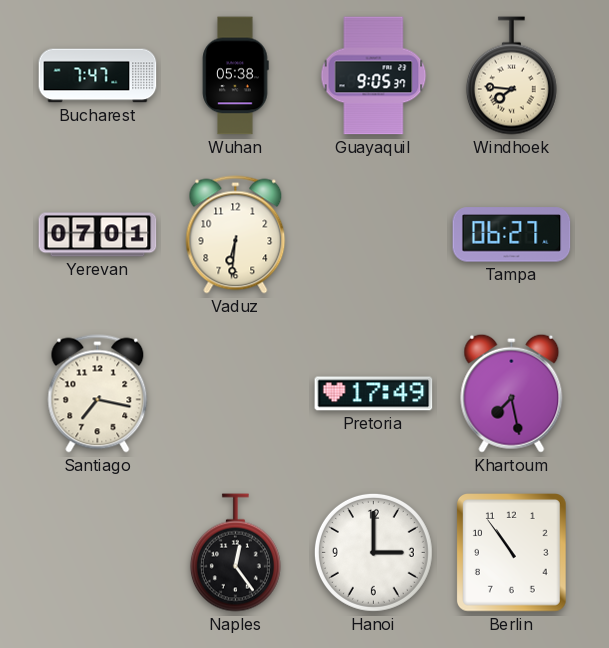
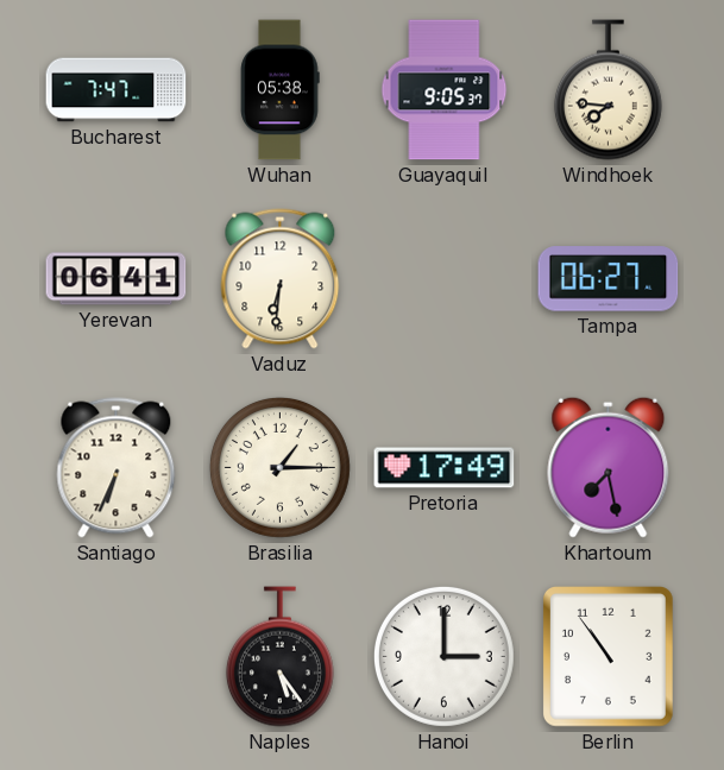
Yerevan: 07:01 -> 06:41 (117, 279)
Santiago: 7:17 -> 6:34 (117, 468)
Brasilia: none -> 1:15 (279, 467)
Naples: 12:24 -> 5:24 (279, 657)
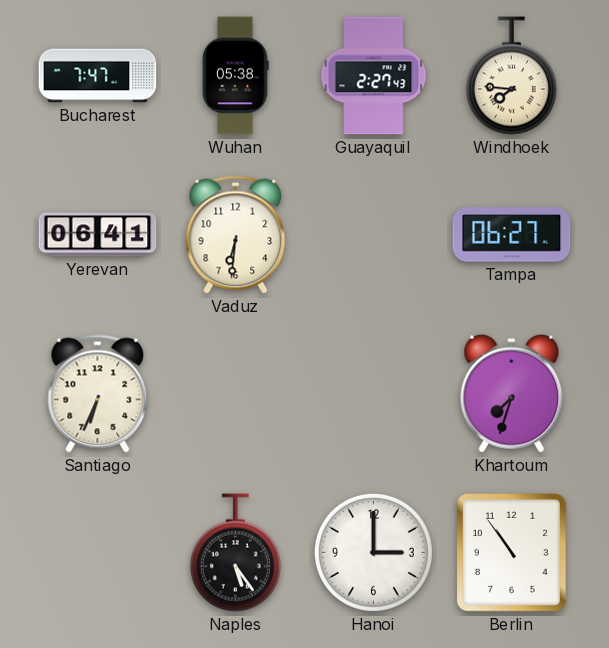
Guayaquil: 9:05 -> 2:27 (374, 76)
Brasilia: 1:15 -> none (279, 467)
Pretoria: 17:49 -> none (445, 468)
Khartoum: 7:28 -> 7:33 (512, 393)
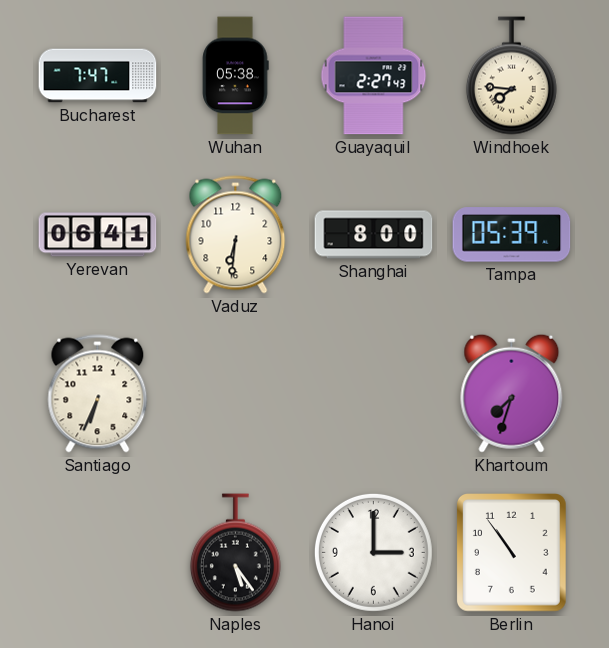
Shanghai: none -> 8:00 (374, 235)
Tampa: 06:27 -> 05:39 (512, 235)
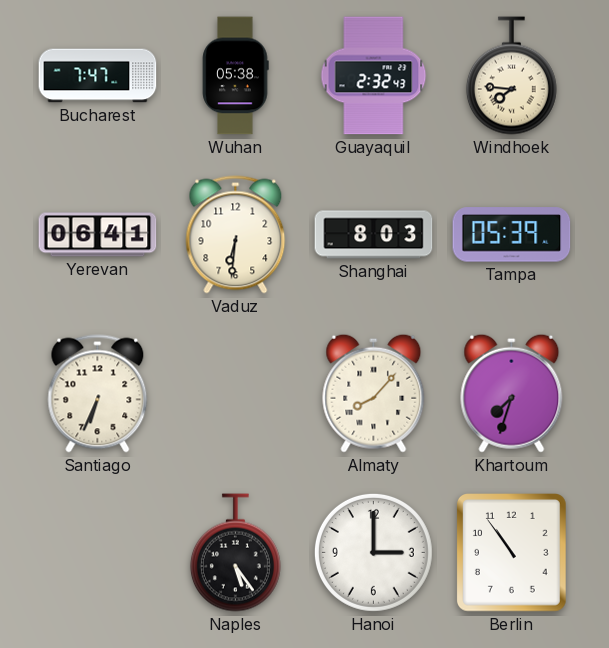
Guayaquil: 2:27 -> 2:32 (374, 76)
Shanghai: 8:00 -> 8:03 (374, 235)
Almaty: none -> 8:07 (374, 393)
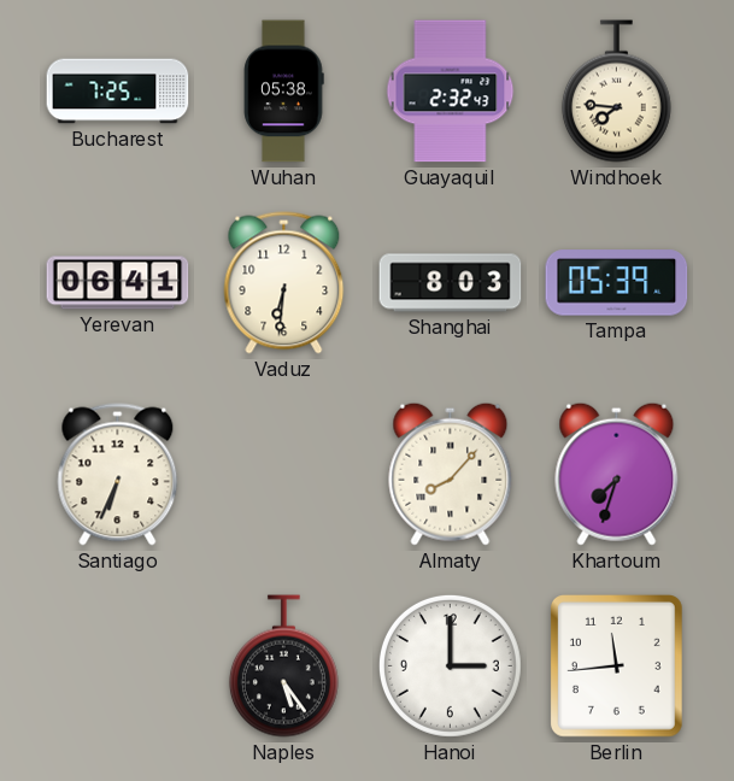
Bucharest: 7:47 -> 7:25 (118, 92)
Berlin: 10:54 -> 11:44 (617, 667)
